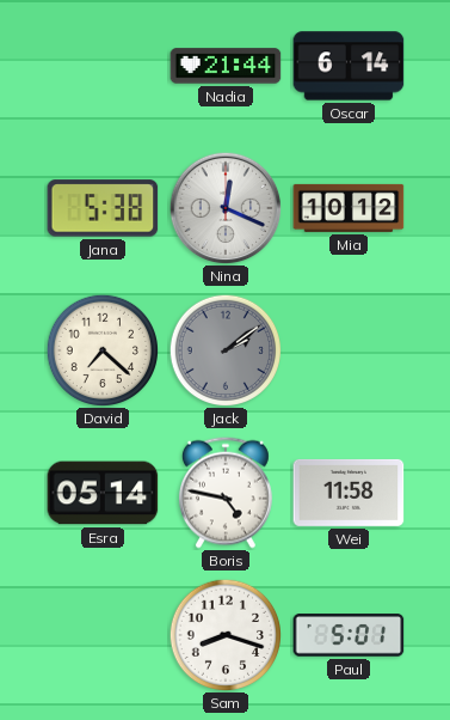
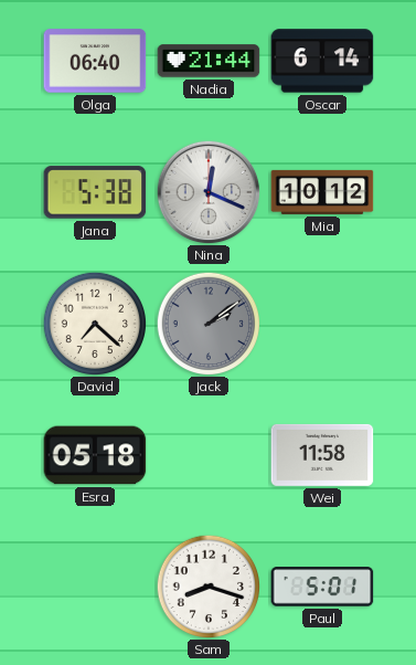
Olga: none -> 06:40 (95, 61)
Esra: 05:14 -> 05:18 (95, 455)
Boris: 4:47 -> none (226, 493)
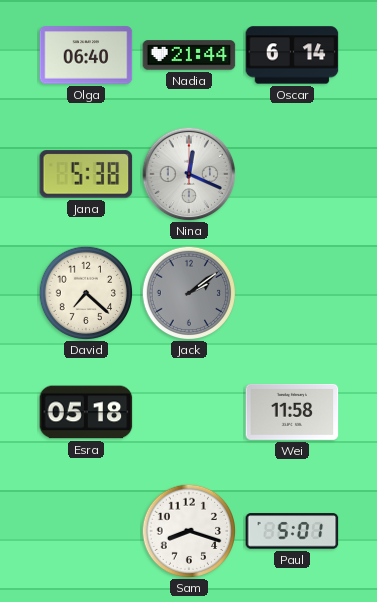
Mia: 10:12 -> none (322, 192)
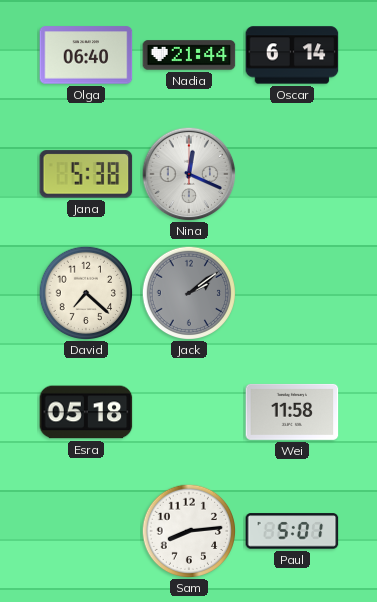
Sam: 8:18 -> 8:14 (188, 530)
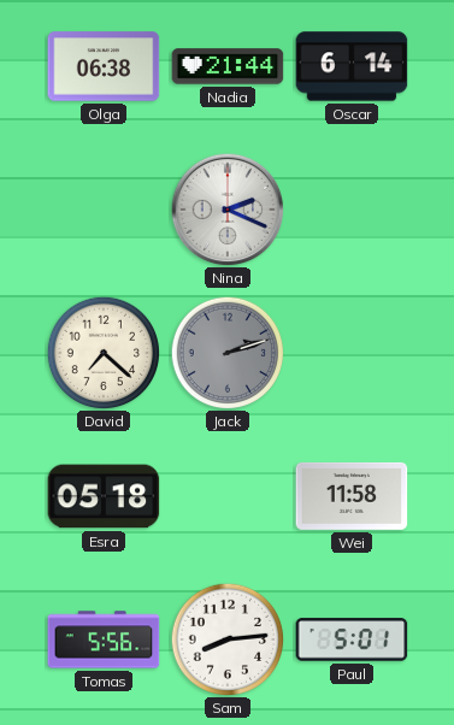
Olga: 06:40 -> 06:38 (104, 66)
Jana: 5:38 -> none (86, 174)
Nina: 12:19 -> 2:19 (228, 210)
Jack: 2:09 -> 2:12 (226, 352)
Tomas: none -> 5:56 (104, 639)
